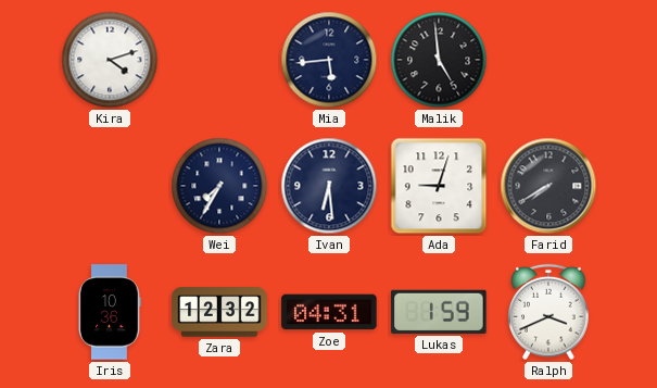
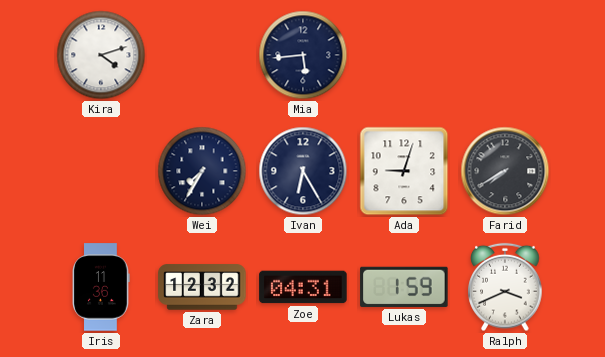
Malik: 4:59 -> none (439, 60)
Ivan: 6:29 -> 6:25 (303, 171)
Iris: 10:36 -> 11:36 (101, 287)
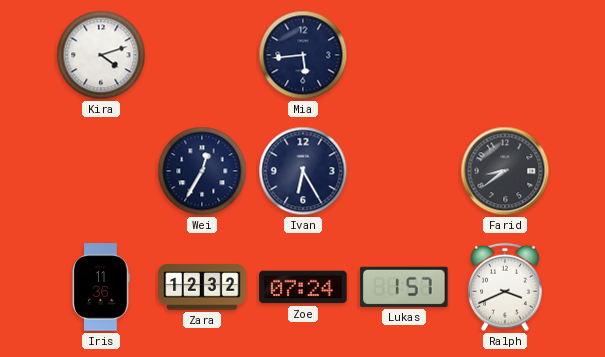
Wei: 7:35 -> 12:35 (202, 171)
Ada: 9:03 -> none (404, 171)
Farid: 7:40 -> 8:39 (505, 171)
Zoe: 04:31 -> 07:24 (303, 287)
Lukas: 1:59 -> 1:57 (404, 287)
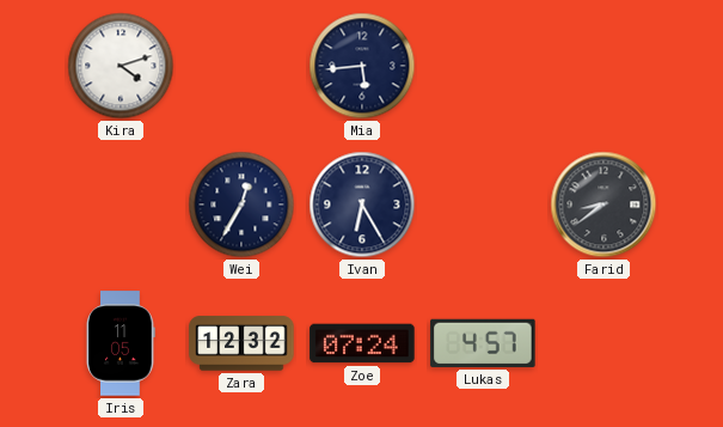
Iris: 11:36 -> 11:05 (121, 343)
Lukas: 1:57 -> 4:57 (483, 343)
Ralph: 3:41 -> none (505, 287)
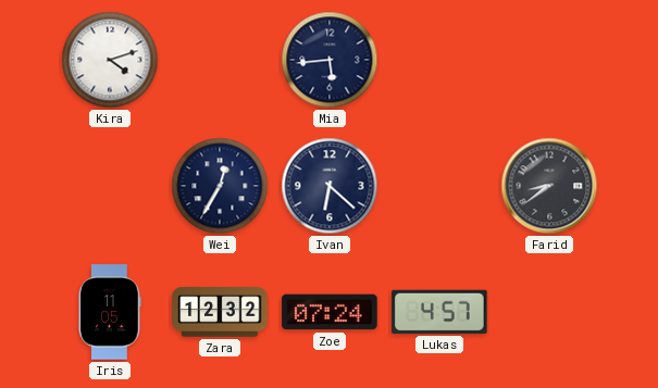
Ivan: 6:25 -> 6:22 (330, 186)
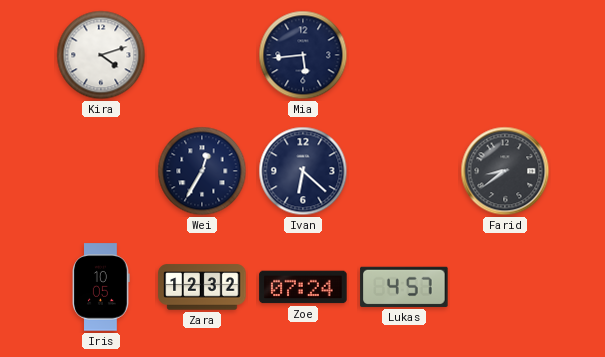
Iris: 11:05 -> 10:05 (101, 287)
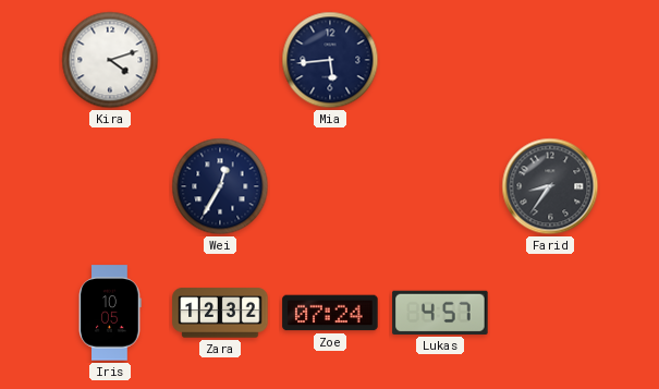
Ivan: 6:22 -> none (303, 171)
Farid: 8:39 -> 8:36 (550, 186)
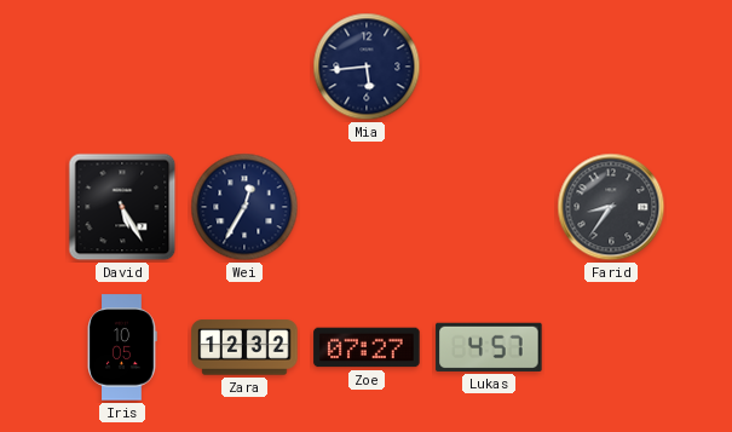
Kira: 4:12 -> none (110, 60)
David: none -> 5:25 (122, 207)
Zoe: 07:24 -> 07:27 (367, 347)
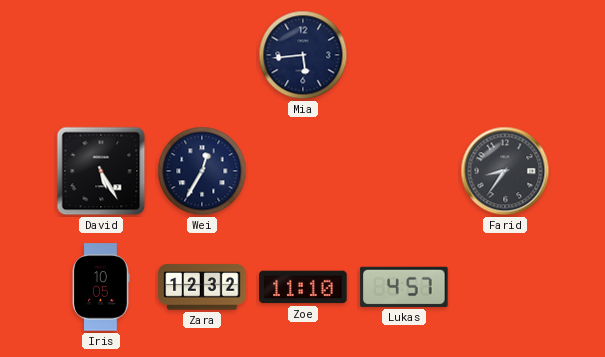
Zoe: 07:27 -> 11:10 (303, 287)
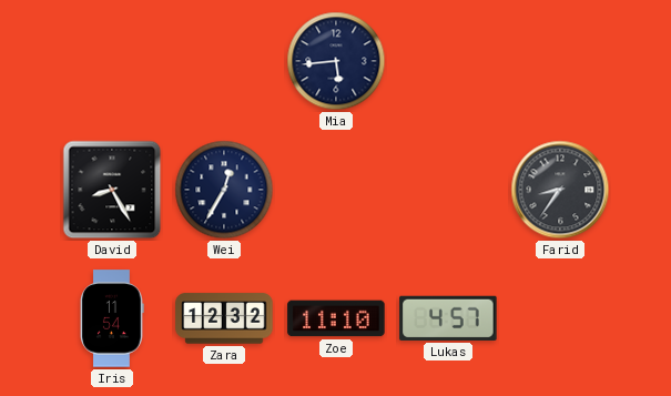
David: 5:25 -> 8:25 (112, 190)
Iris: 10:05 -> 11:54 (112, 318)
